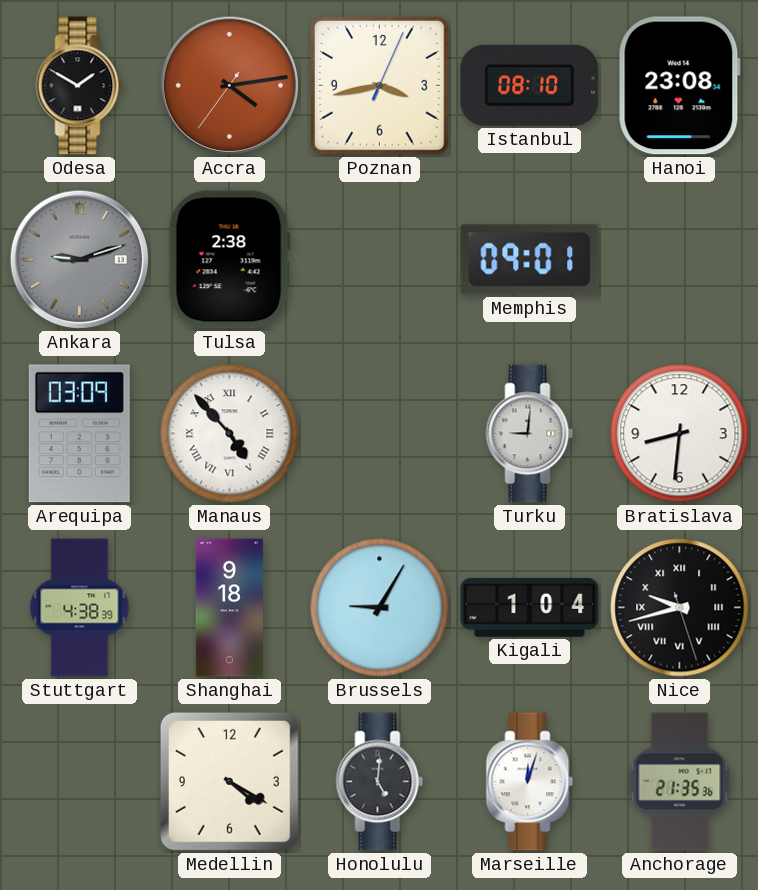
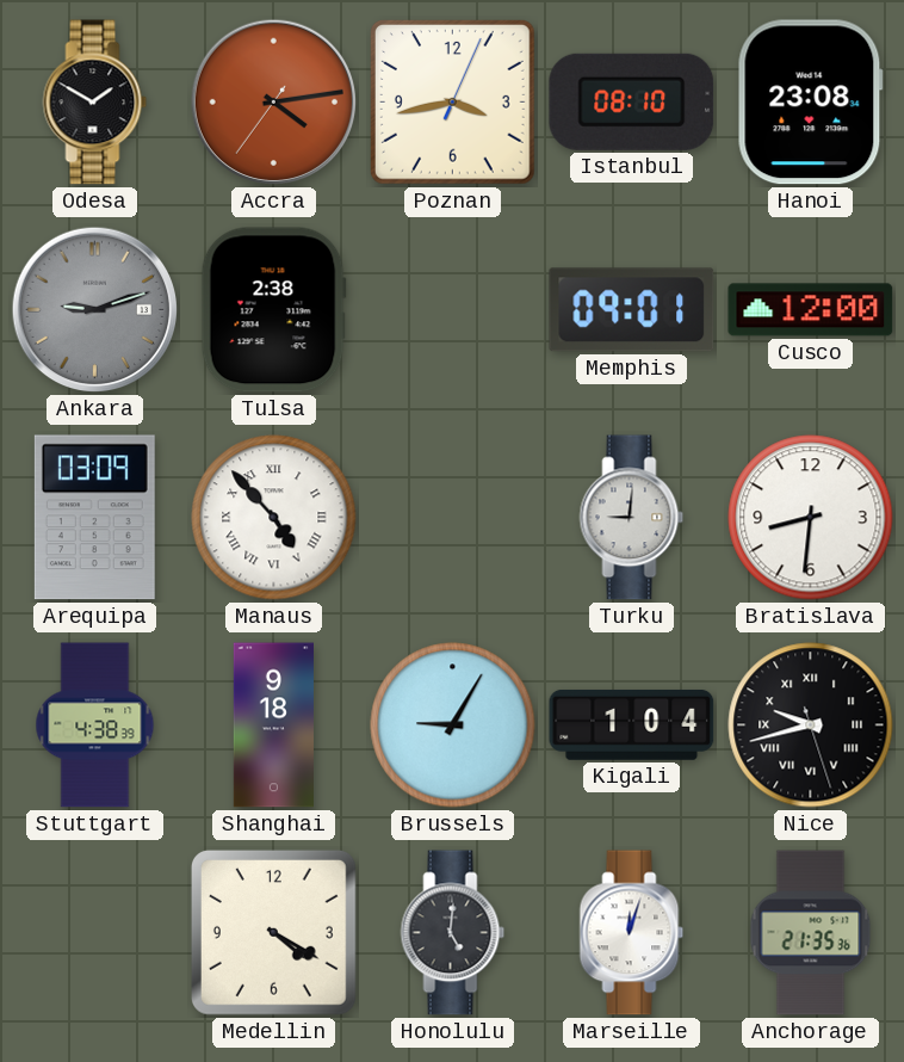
Cusco: none -> 12:00 (811, 310)
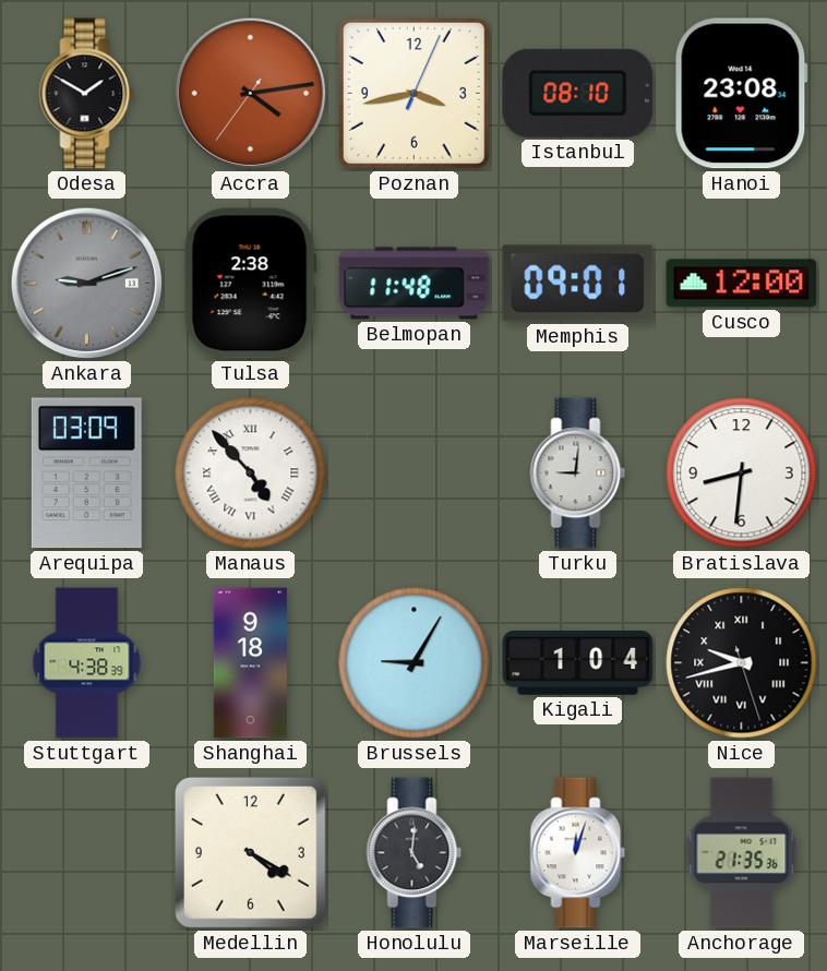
Belmopan: none -> 11:48 (415, 284)
